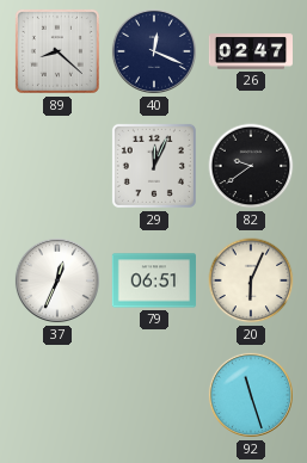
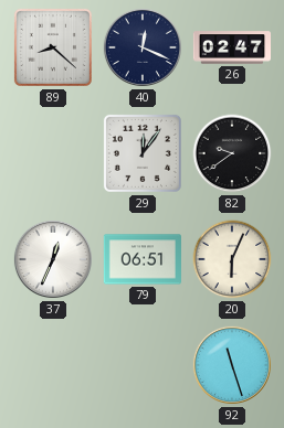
29: 12:04 -> 12:06 (143, 153)
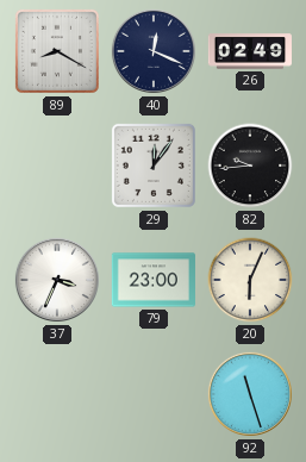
89: 8:22 -> 8:20 (57, 51)
26: 02:47 -> 02:49 (249, 51)
82: 9:39 -> 9:44 (250, 166)
37: 12:34 -> 3:34 (57, 280)
79: 06:51 -> 23:00 (154, 280)
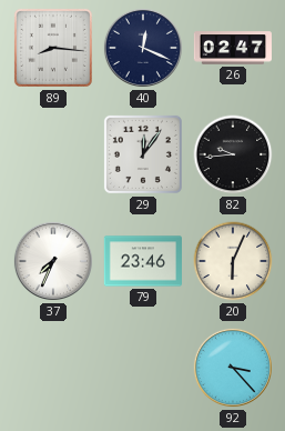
89: 8:20 -> 8:16 (53, 48)
26: 02:49 -> 02:47 (232, 48)
37: 3:34 -> 7:34 (53, 261)
79: 23:00 -> 23:46 (143, 261)
92: 11:27 -> 3:23 (233, 368)
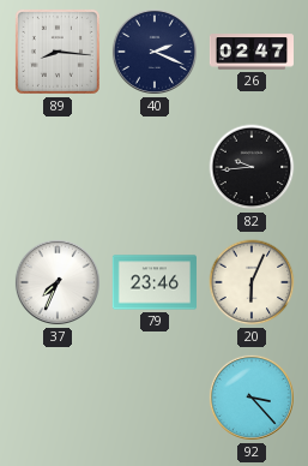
40: 12:19 -> 2:19 (155, 52)
29: 12:06 -> none (143, 154)
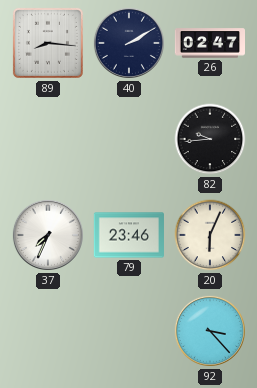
40: 2:19 -> 2:10 (129, 43)
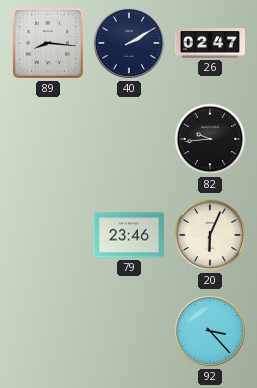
37: 7:34 -> none (48, 235)
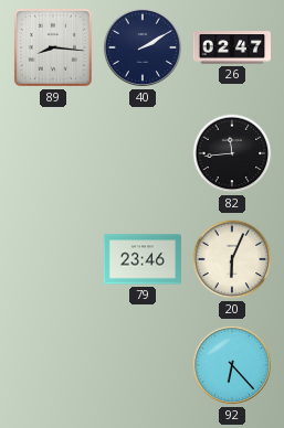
82: 9:44 -> 11:44 (232, 153)
92: 3:23 -> 6:23 (232, 365)
